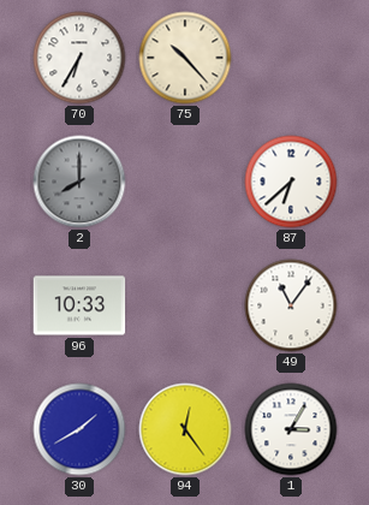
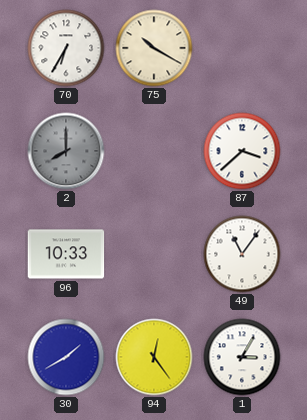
75: 10:23 -> 10:20 (154, 48)
87: 6:38 -> 3:38 (242, 151)
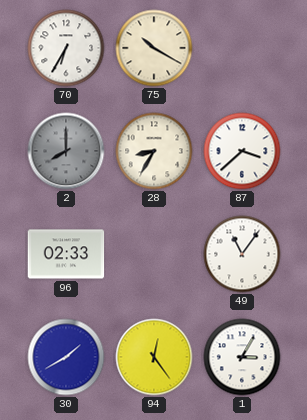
28: none -> 8:35 (154, 151)
96: 10:33 -> 02:33 (66, 254)
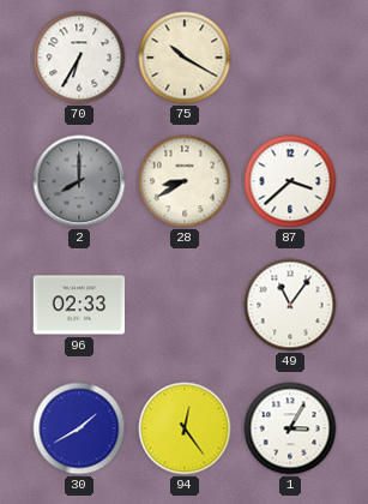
28: 8:35 -> 8:40 (185, 181)
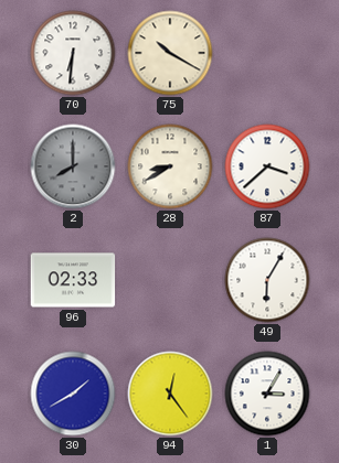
70: 6:35 -> 6:31 (73, 53)
49: 11:06 -> 6:05 (267, 280)
